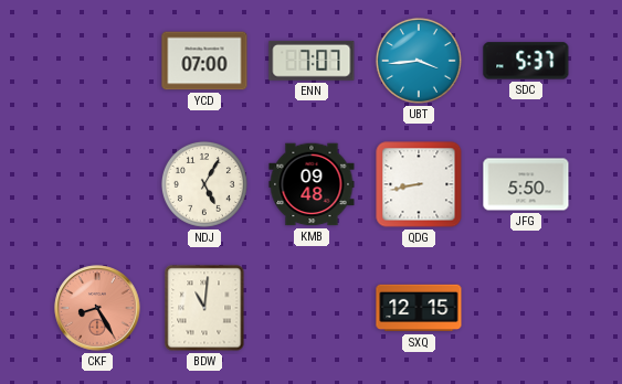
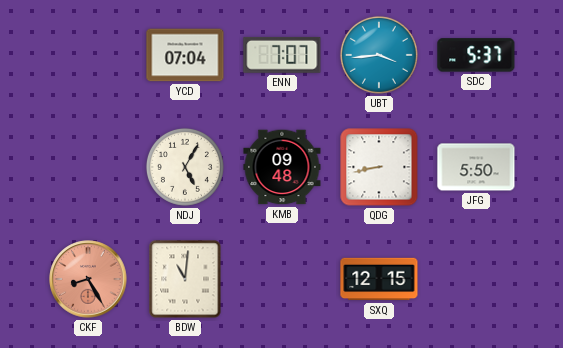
YCD: 07:00 -> 07:04 (185, 55)
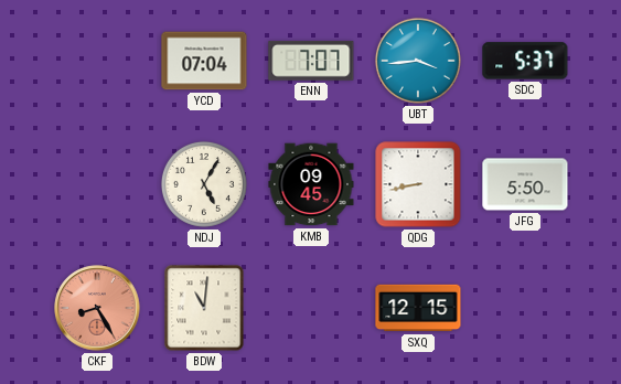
KMB: 09:48 -> 09:45 (311, 184)
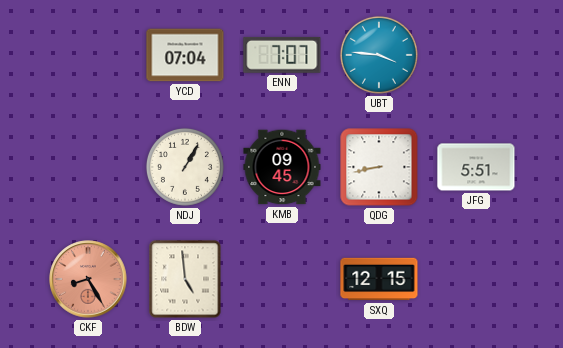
UBT: 3:44 -> 3:46 (379, 55)
SDC: 5:37 -> none (525, 61)
NDJ: 5:05 -> 1:05 (185, 167)
JFG: 5:50 -> 5:51 (476, 167)
BDW: 11:01 -> 4:59 (185, 279)
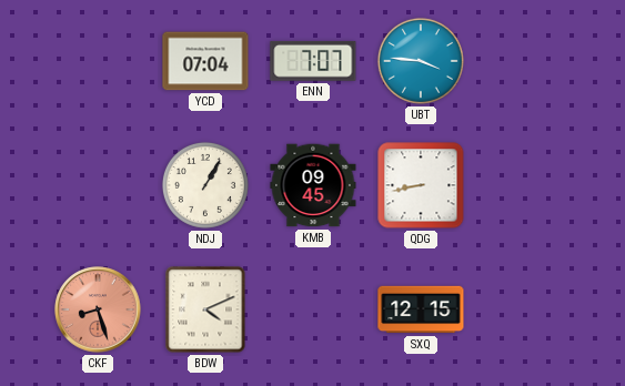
JFG: 5:51 -> none (476, 167)
CKF: 8:25 -> 8:27 (98, 309)
BDW: 4:59 -> 4:11 (205, 309)
